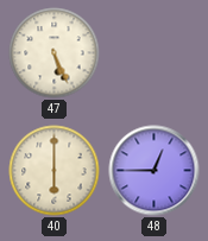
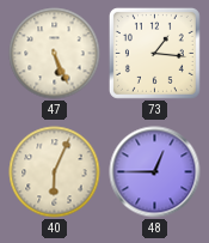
73: none -> 1:16 (154, 53)
40: 6:00 -> 6:04 (55, 172)
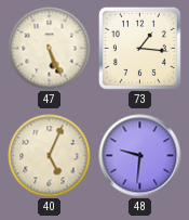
40: 6:04 -> 5:04 (50, 156)
48: 12:45 -> 9:31 (140, 156)
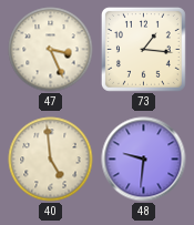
47: 5:26 -> 3:26 (51, 50)
40: 5:04 -> 4:59 (51, 160)
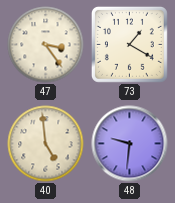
47: 3:26 -> 3:24 (46, 45)
73: 1:16 -> 1:20 (129, 44)
